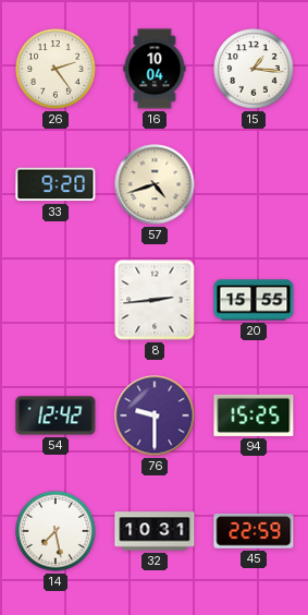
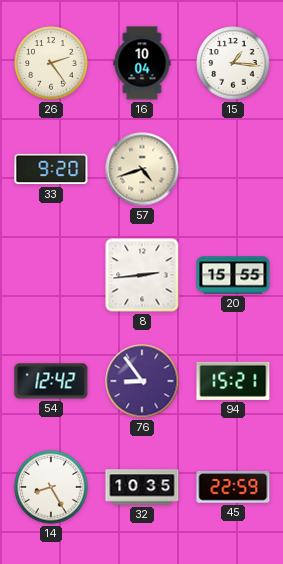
76: 9:30 -> 8:54 (142, 381)
94: 15:25 -> 15:21 (233, 381)
14: 7:28 -> 8:25 (51, 487)
32: 10:31 -> 10:35 (142, 487)
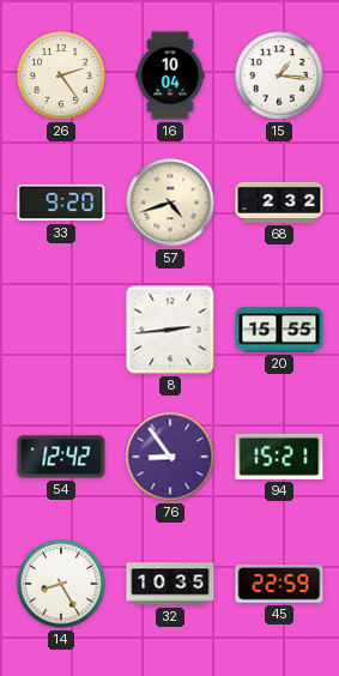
68: none -> 2:32 (279, 203)
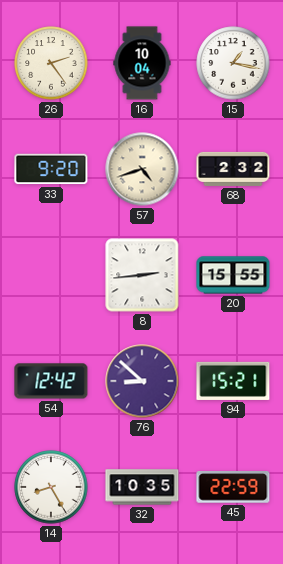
15: 1:16 -> 1:17 (233, 63)
76: 8:54 -> 8:52 (142, 381)
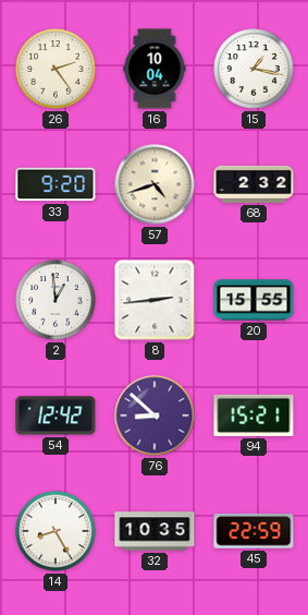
2: none -> 12:59 (56, 300)
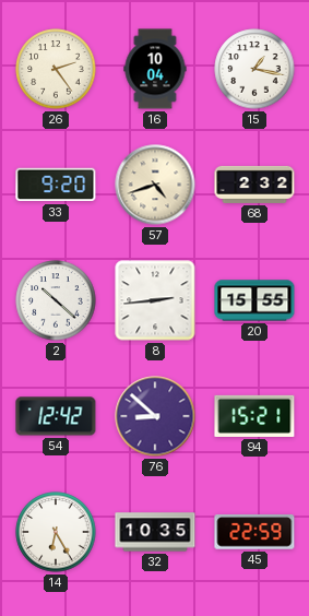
2: 12:59 -> 10:22 (56, 300)
14: 8:25 -> 6:25 (56, 532)
